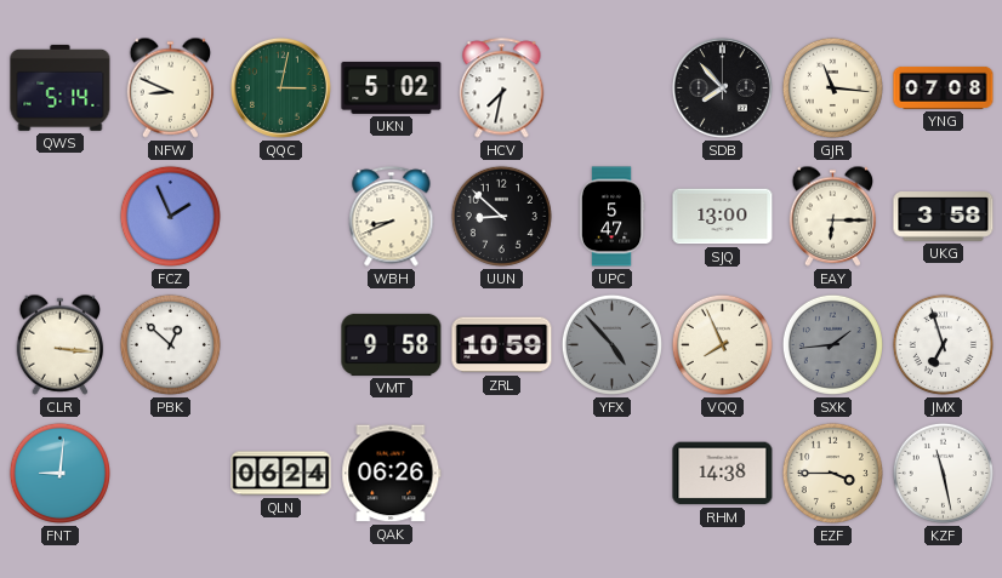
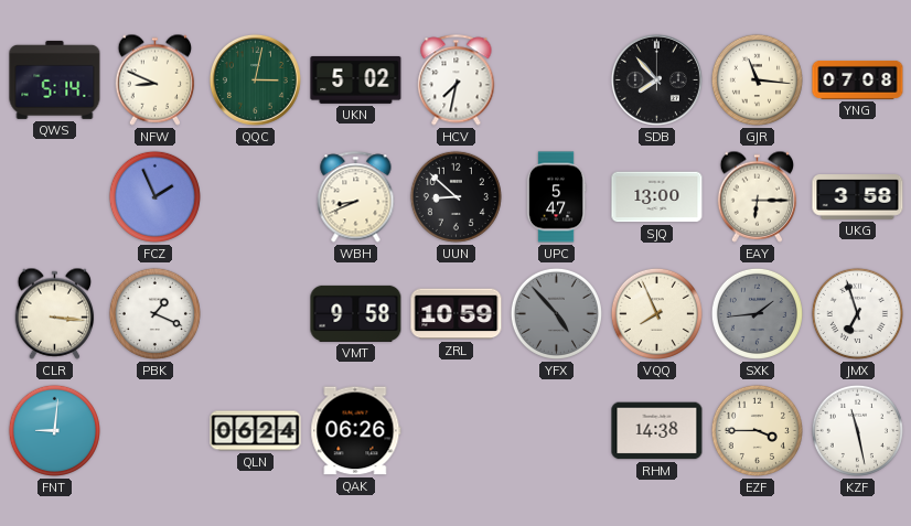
PBK: 12:52 -> 1:19 (154, 313)
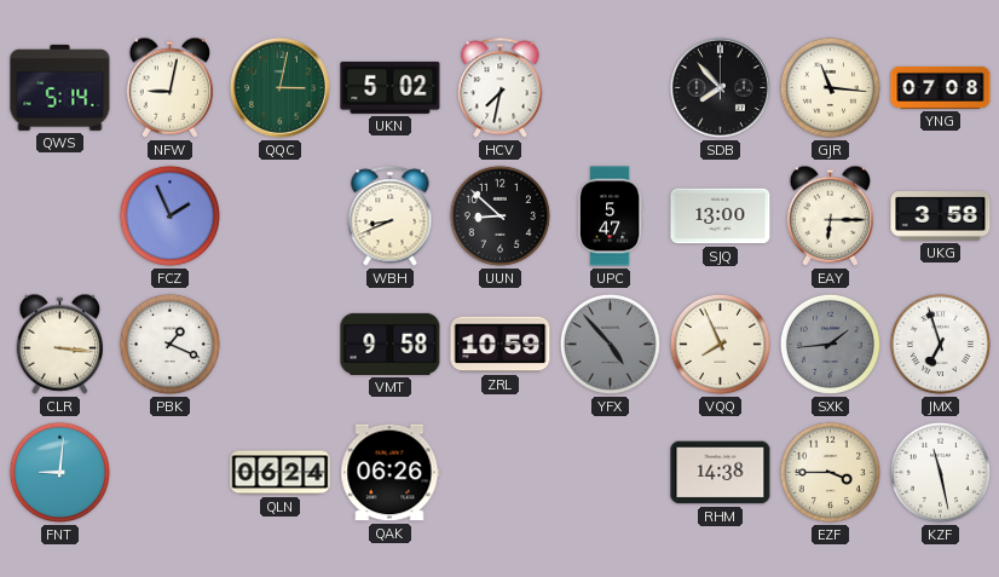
NFW: 8:49 -> 9:02 (171, 87)
